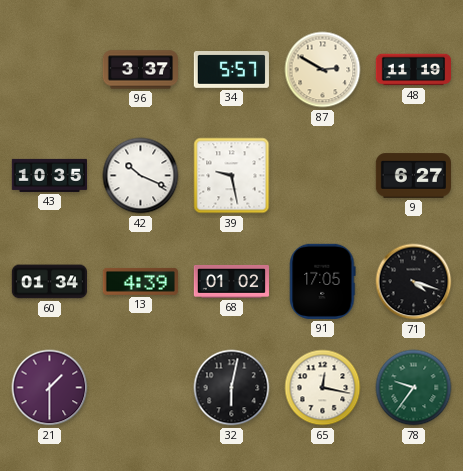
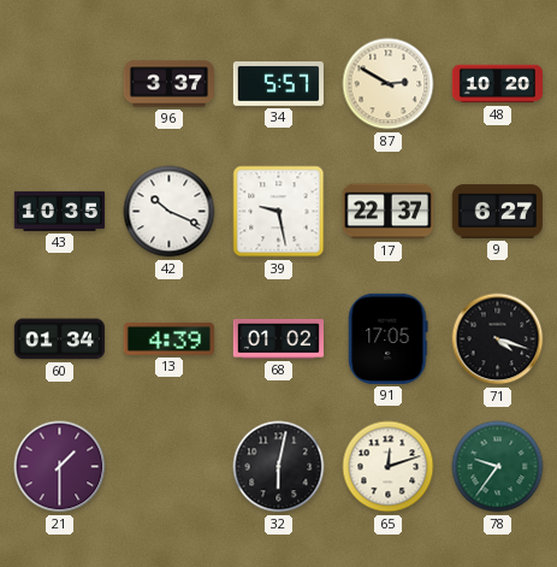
48: 11:19 -> 10:20 (497, 84)
17: none -> 22:37 (387, 212)
65: 12:17 -> 12:12 (389, 467)
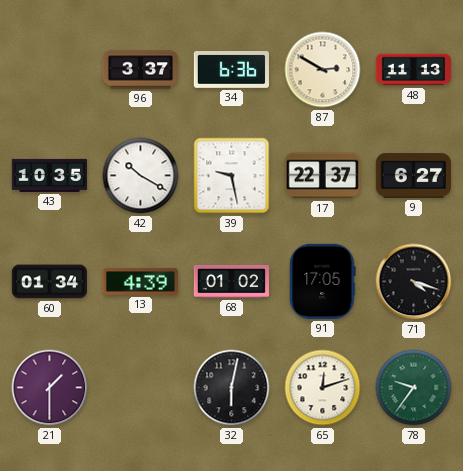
34: 5:57 -> 6:36 (231, 70)
48: 10:20 -> 11:13 (413, 70)
42: 10:19 -> 10:20 (141, 176)
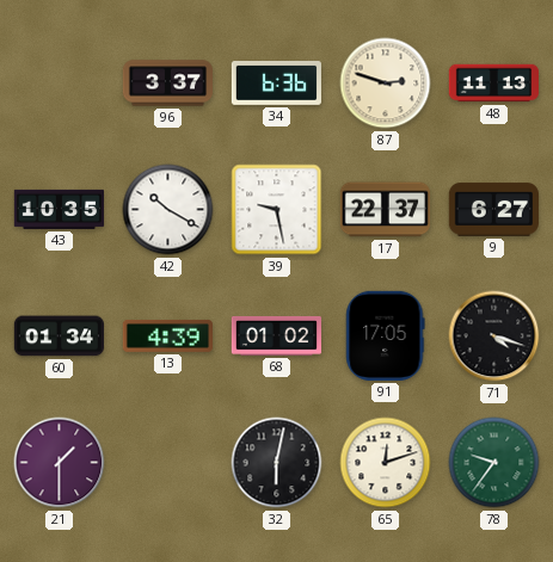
87: 2:50 -> 2:48 (386, 84)
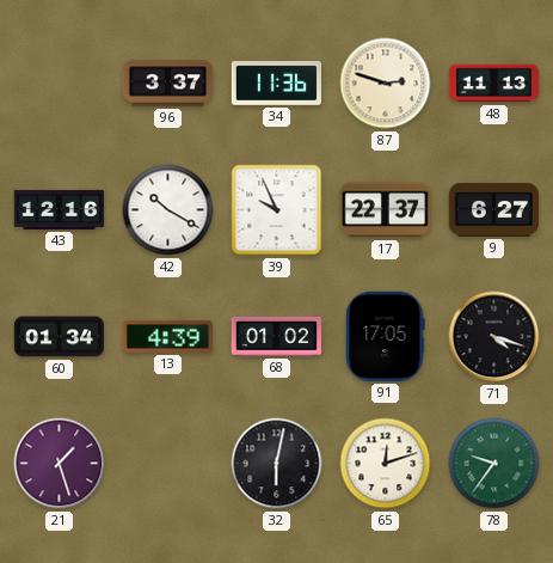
34: 6:36 -> 11:36 (276, 84)
43: 10:35 -> 12:16 (59, 209)
39: 9:28 -> 9:56 (277, 210)
21: 1:30 -> 1:27 (60, 464)
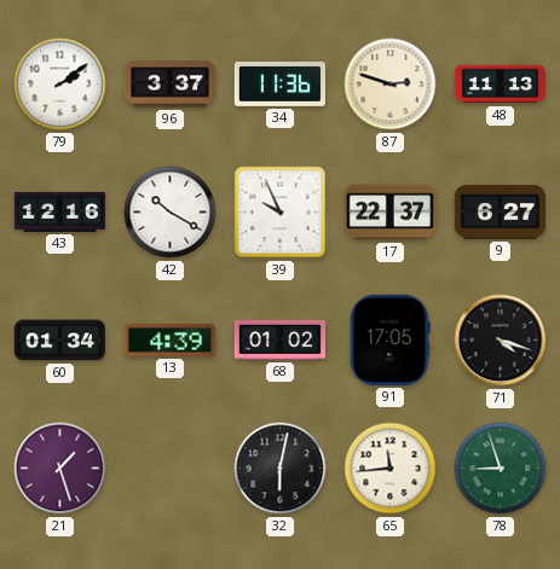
79: none -> 2:09 (60, 85)
65: 12:12 -> 11:44 (391, 469)
78: 9:36 -> 8:57 (501, 469)
